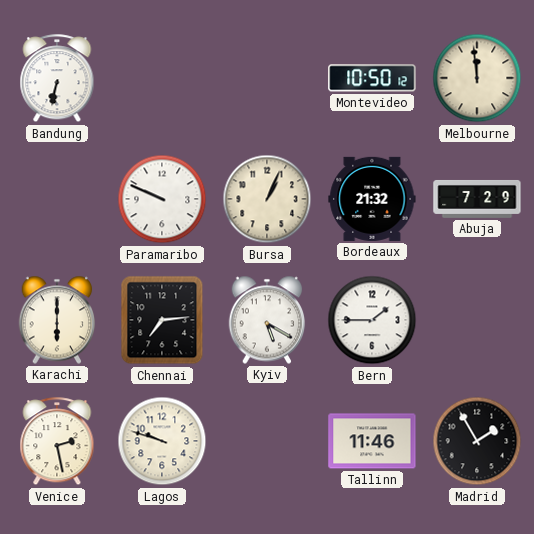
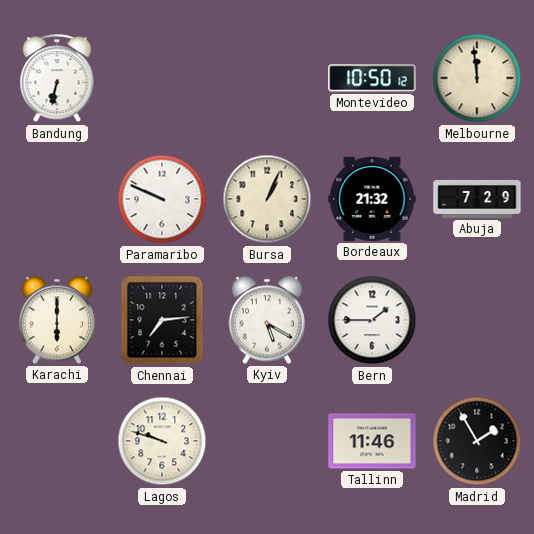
Venice: 2:28 -> none (57, 442)
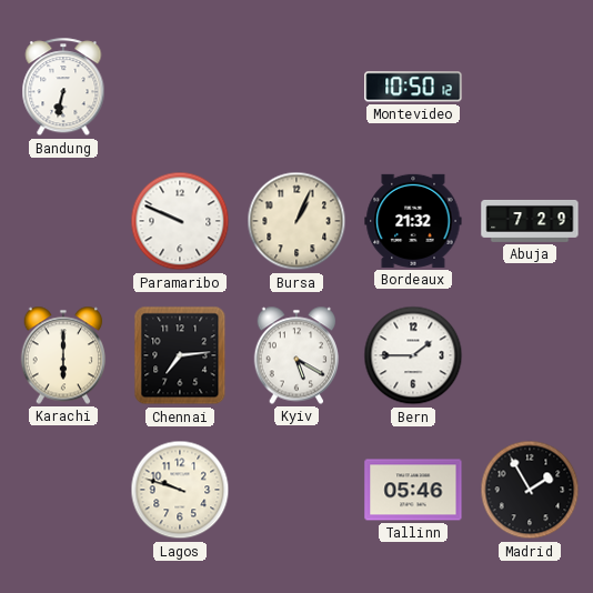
Melbourne: 11:59 -> none (477, 78)
Tallinn: 11:46 -> 05:46 (413, 490)
